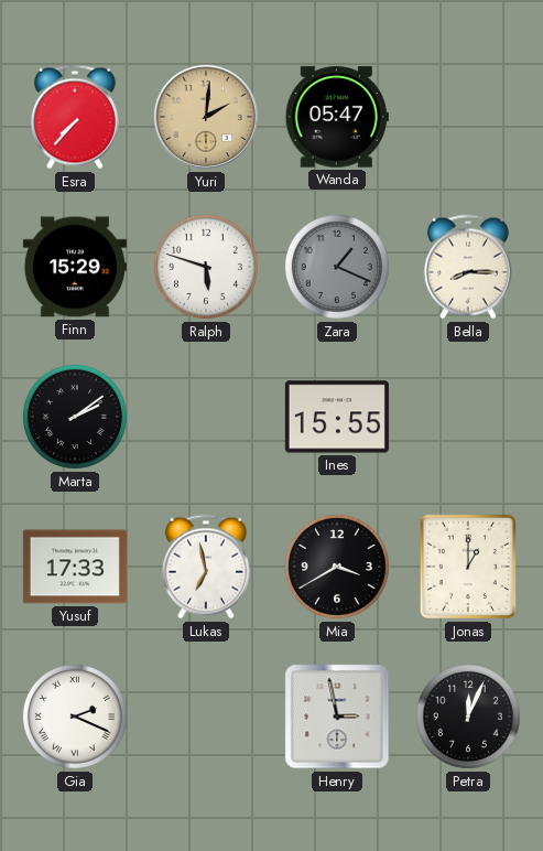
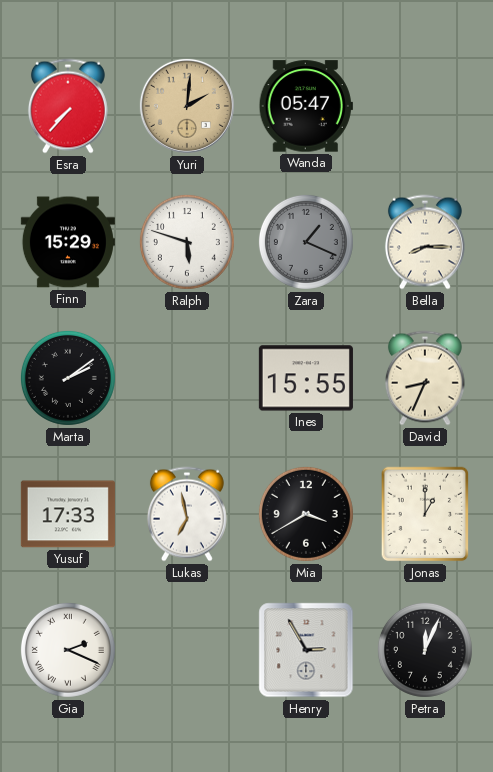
David: none -> 8:34 (425, 378)
Henry: 2:58 -> 2:55 (306, 650)
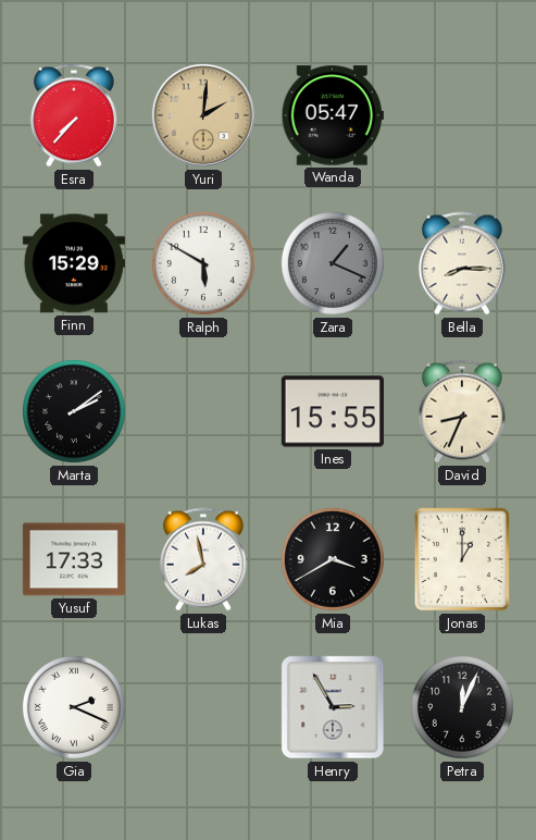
Ralph: 5:48 -> 5:50 (203, 263)
Lukas: 6:58 -> 7:58 (203, 559)
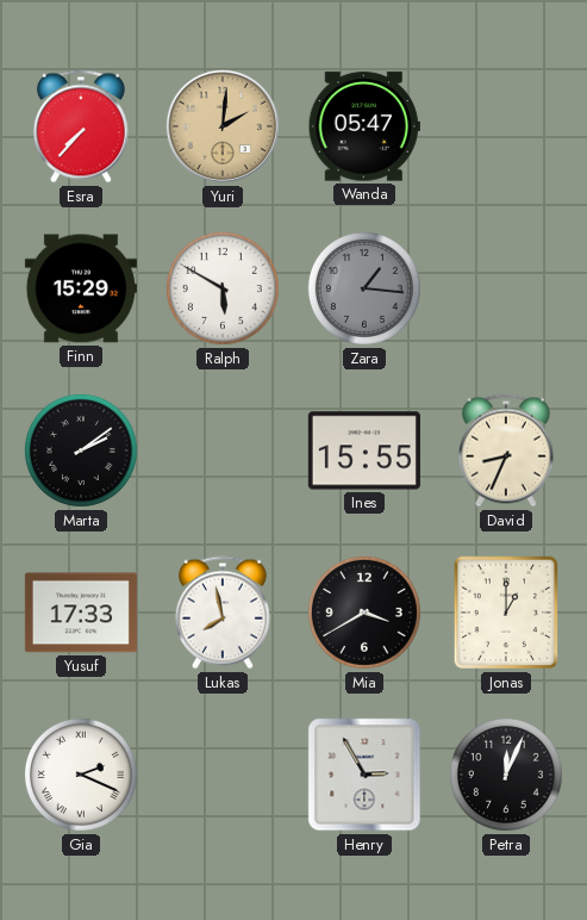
Zara: 1:19 -> 1:16 (364, 288)
Bella: 8:15 -> none (462, 263)
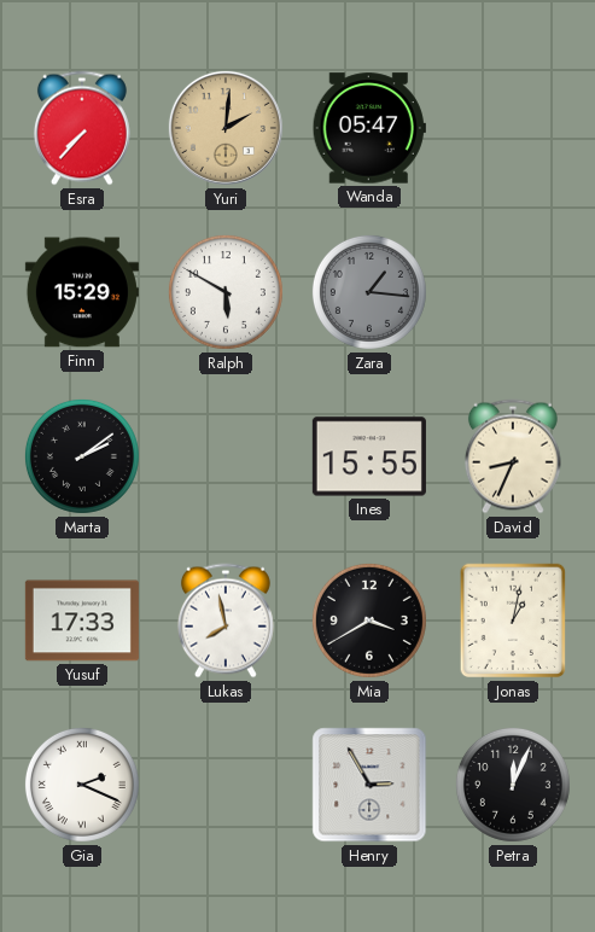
Jonas: 1:00 -> 1:02 (513, 621)
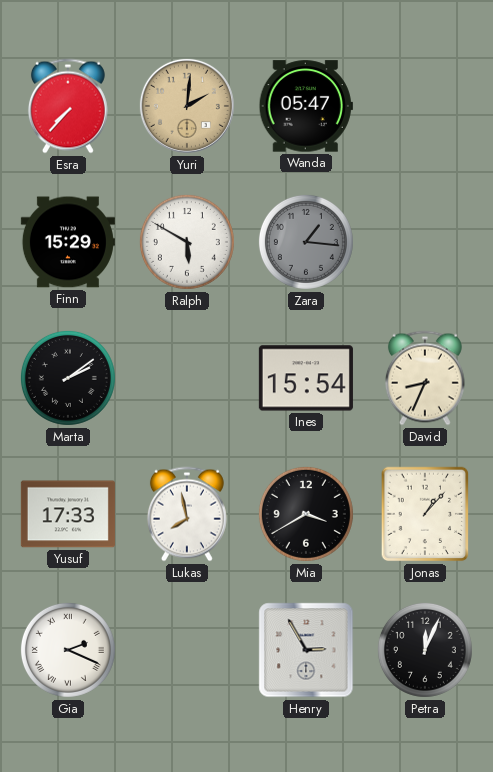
Ines: 15:55 -> 15:54 (306, 378)
Jonas: 1:02 -> 1:07 (425, 514)
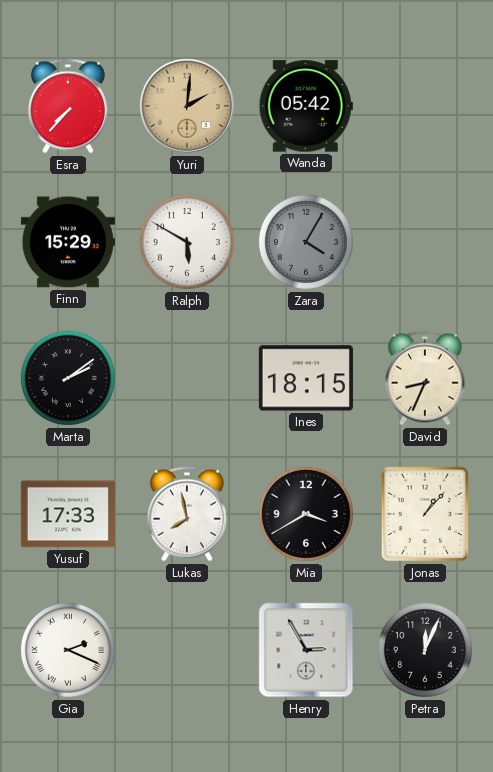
Wanda: 05:47 -> 05:42 (306, 106)
Zara: 1:16 -> 4:05 (306, 242)
Ines: 15:54 -> 18:15 (306, 378)
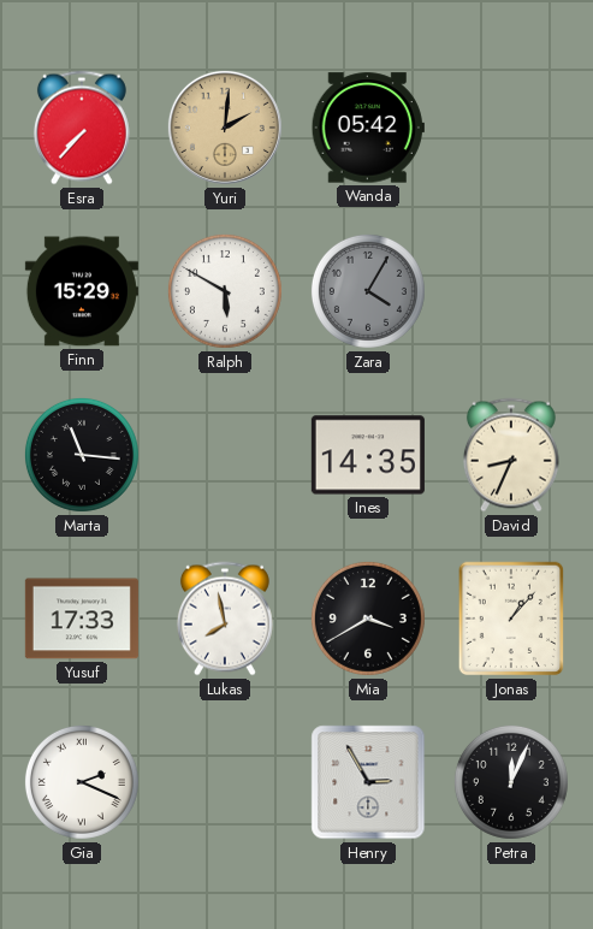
Marta: 2:09 -> 11:16 (82, 455)
Ines: 18:15 -> 14:35 (368, 455)
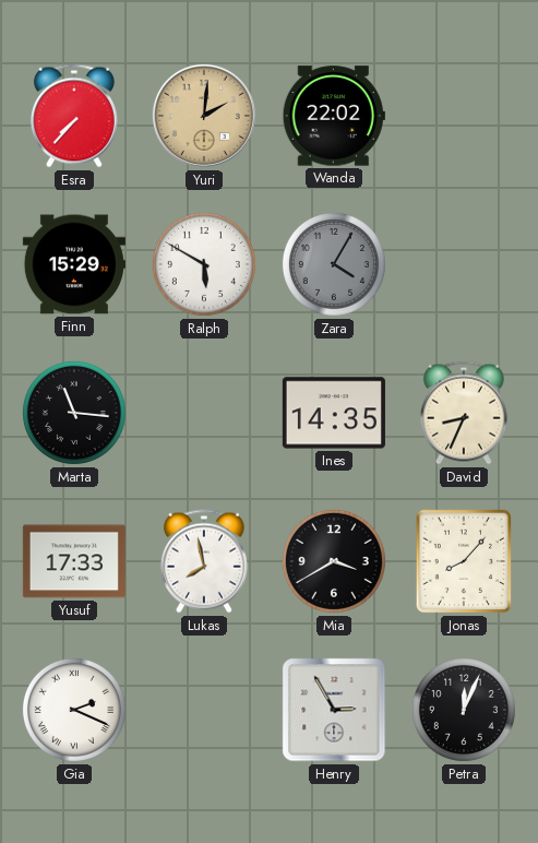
Wanda: 05:42 -> 22:02 (334, 116)
Jonas: 1:07 -> 8:07 (464, 561)
